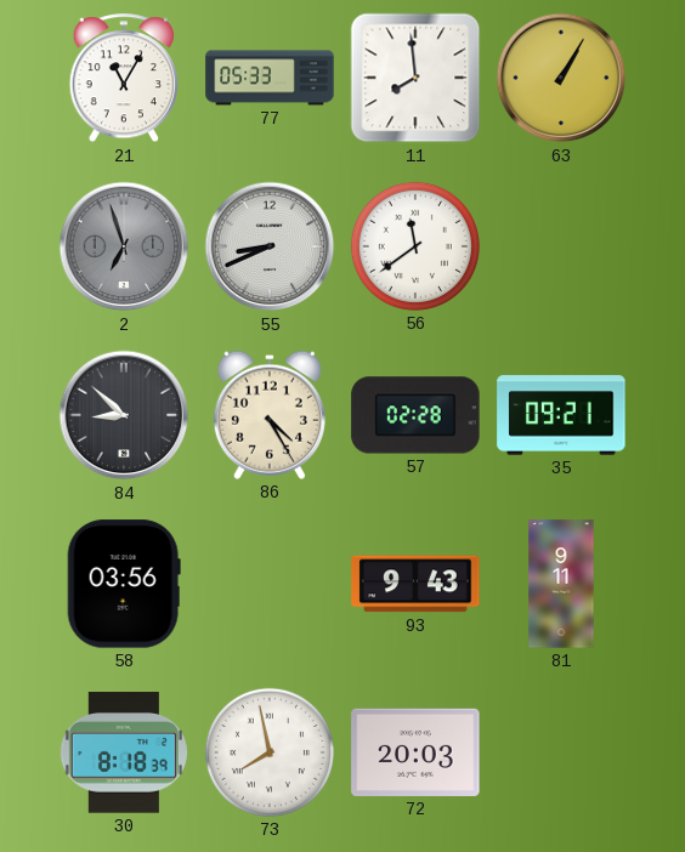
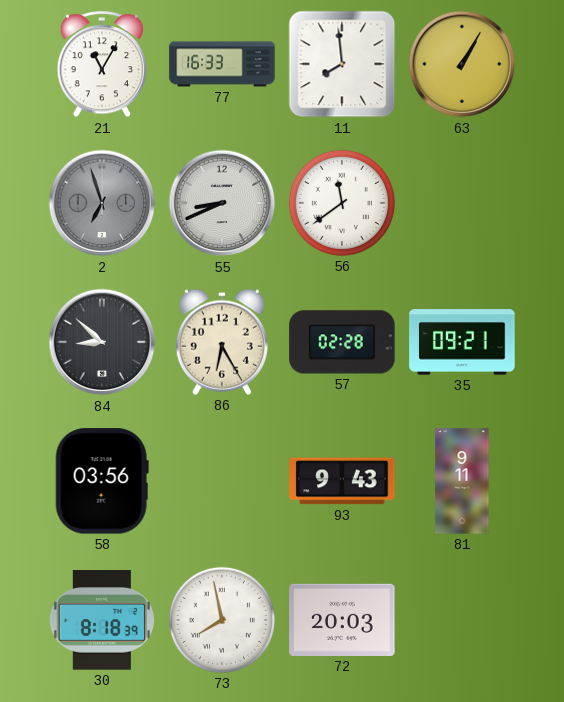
77: 05:33 -> 16:33 (222, 64)
86: 4:25 -> 6:25 (222, 342)
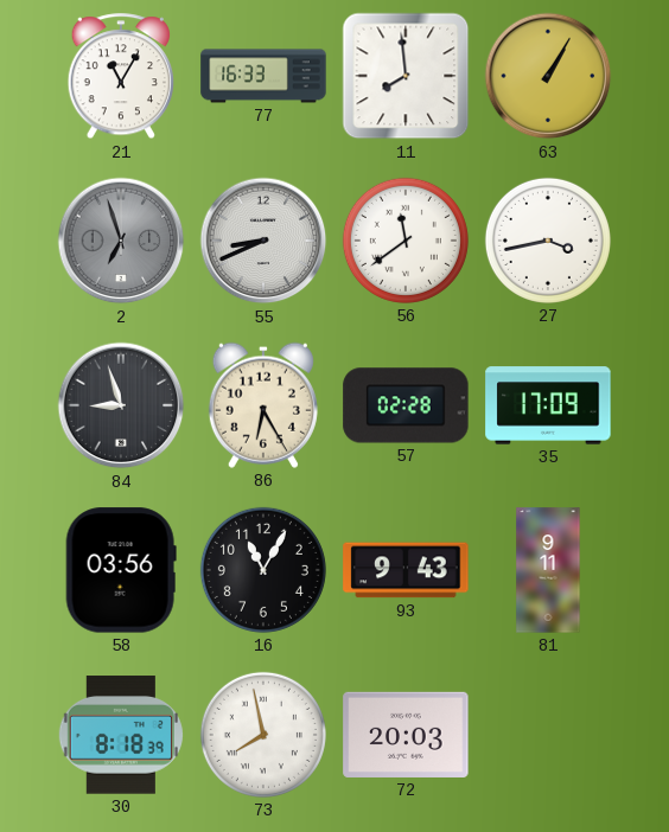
27: none -> 3:43 (548, 241)
84: 8:52 -> 8:57 (121, 405)
35: 09:21 -> 17:09 (548, 405)
16: none -> 11:05 (263, 570)
